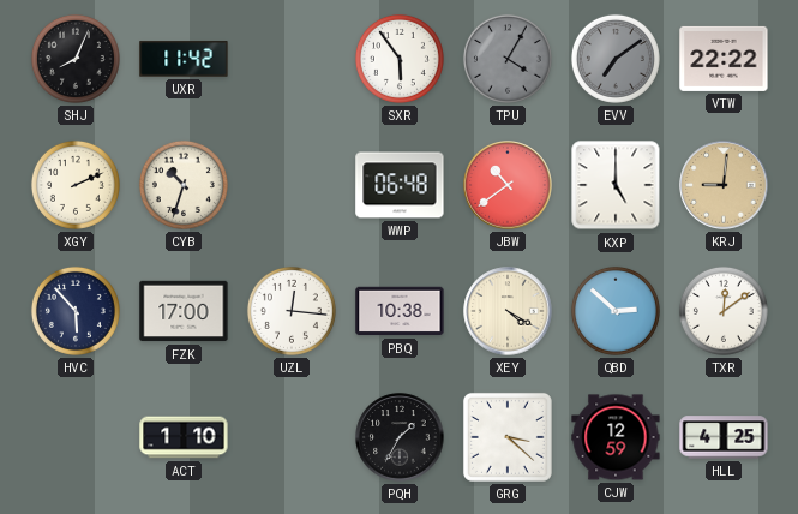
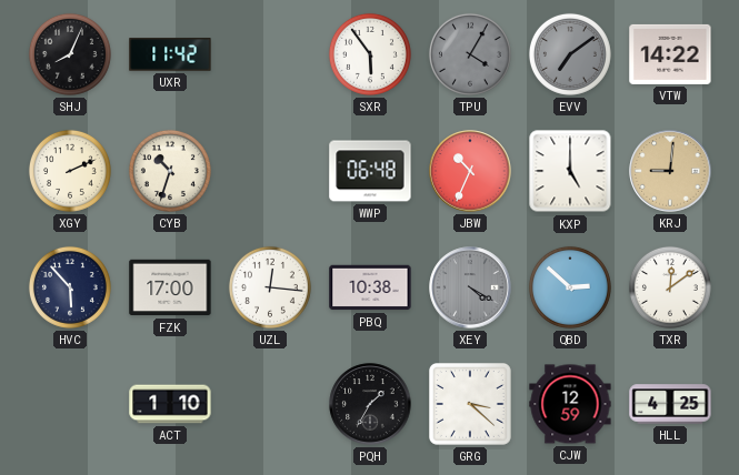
VTW: 22:22 -> 14:22 (670, 54)
JBW: 10:39 -> 10:34 (470, 171)
XEY dial: cream -> grey (470, 287)
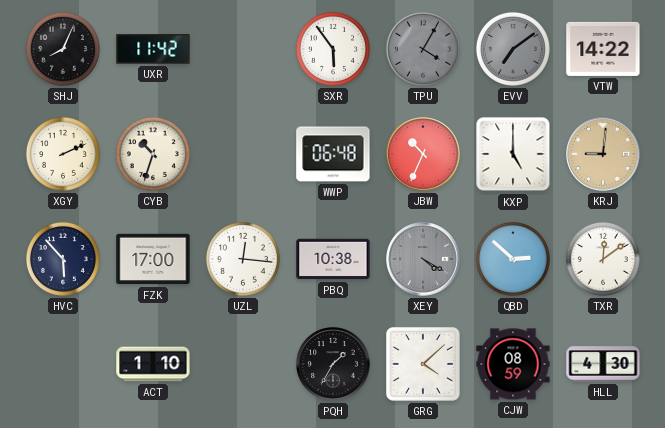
GRG: 3:22 -> 4:08 (423, 364)
CJW: 12:59 -> 08:59 (513, 364)
HLL: 4:25 -> 4:30 (603, 364)
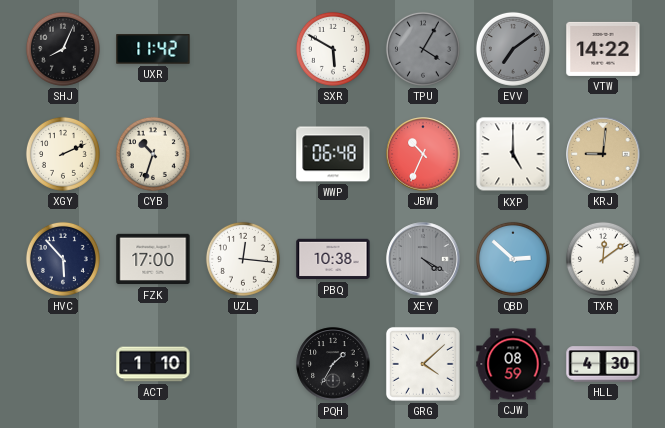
SXR: 5:54 -> 5:50 (333, 49)
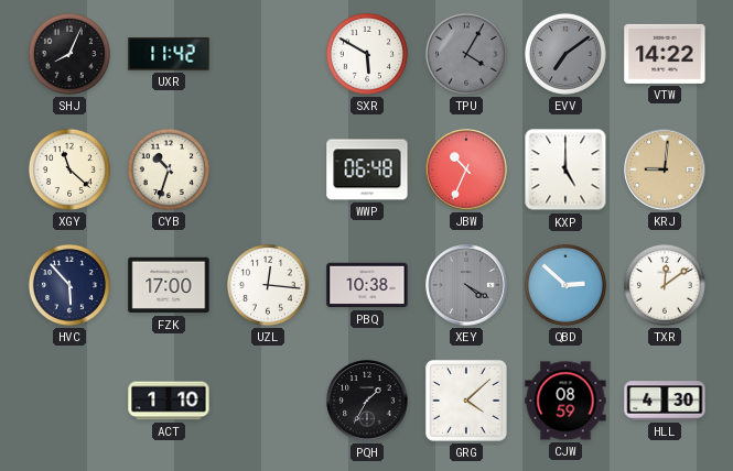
XGY: 2:11 -> 11:22 (69, 169)
